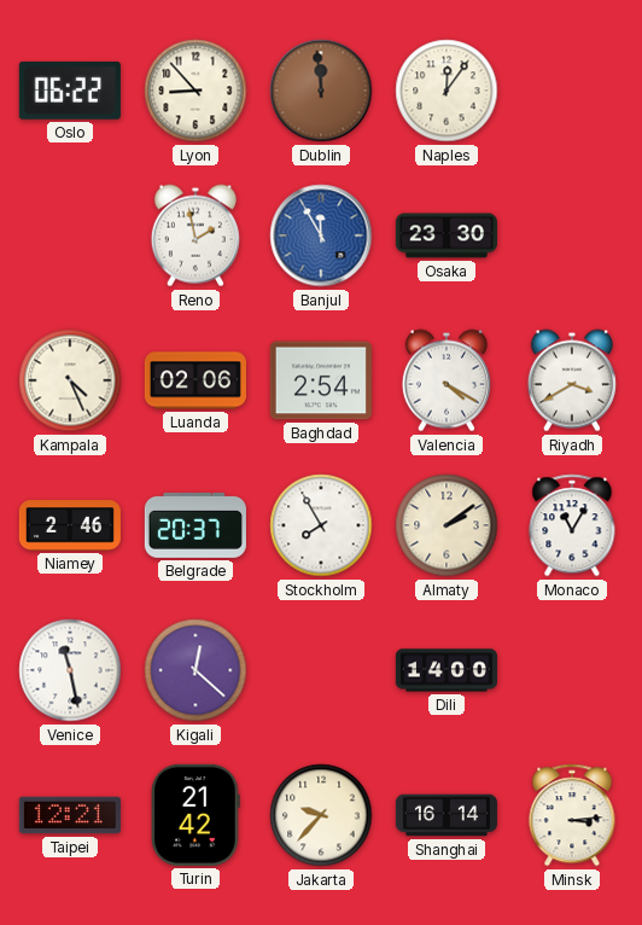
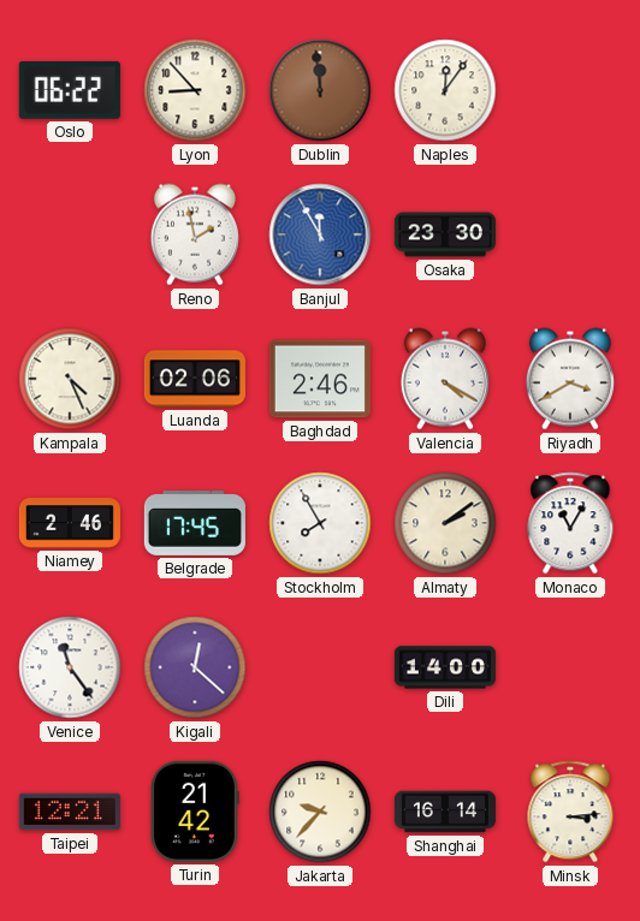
Baghdad: 2:54 -> 2:46 (320, 379)
Belgrade: 20:37 -> 17:45 (195, 523)
Venice: 11:28 -> 11:24 (70, 667)
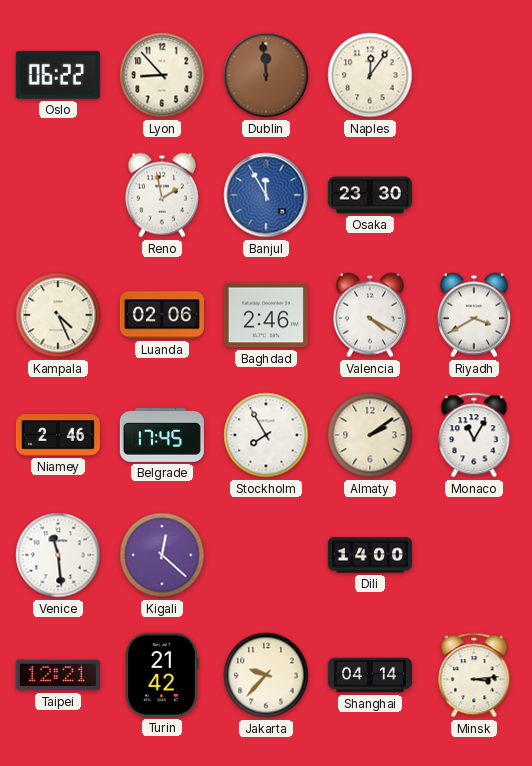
Venice: 11:24 -> 11:29 (58, 555)
Shanghai: 16:14 -> 04:14 (370, 675)
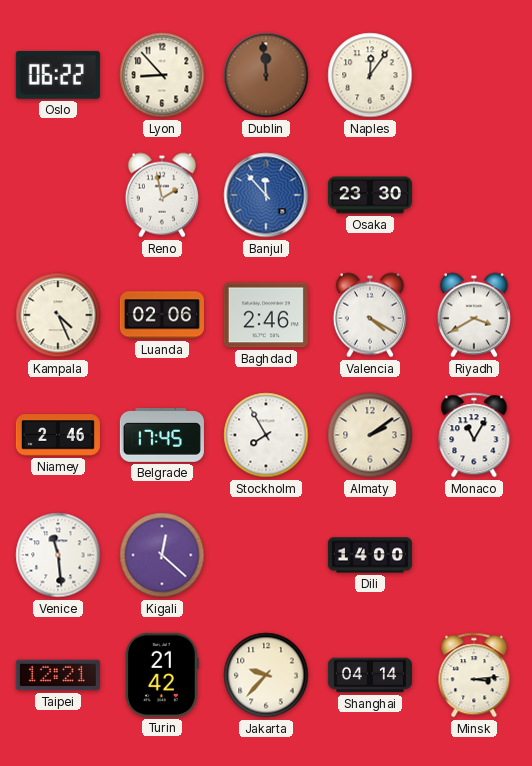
Banjul: 11:55 -> 11:53 (266, 195)
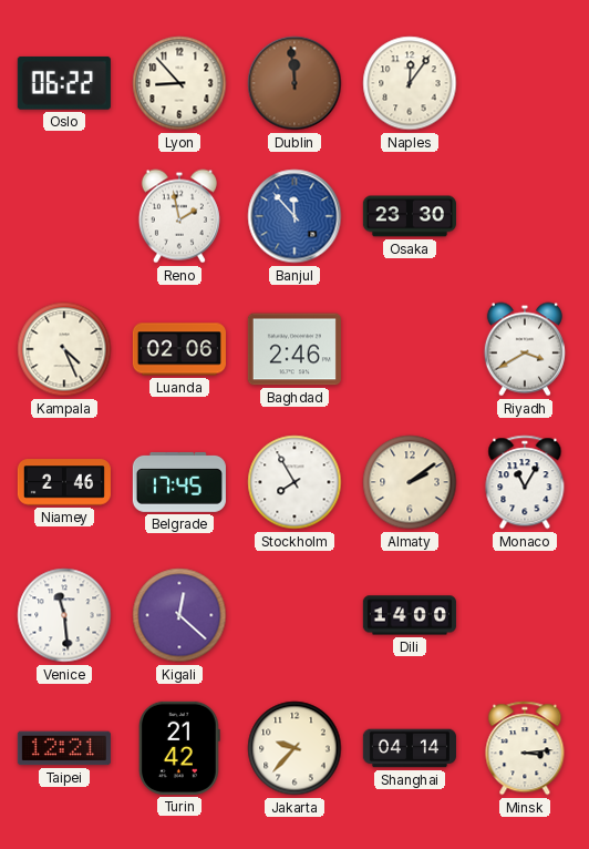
Valencia: 4:20 -> none (370, 315)
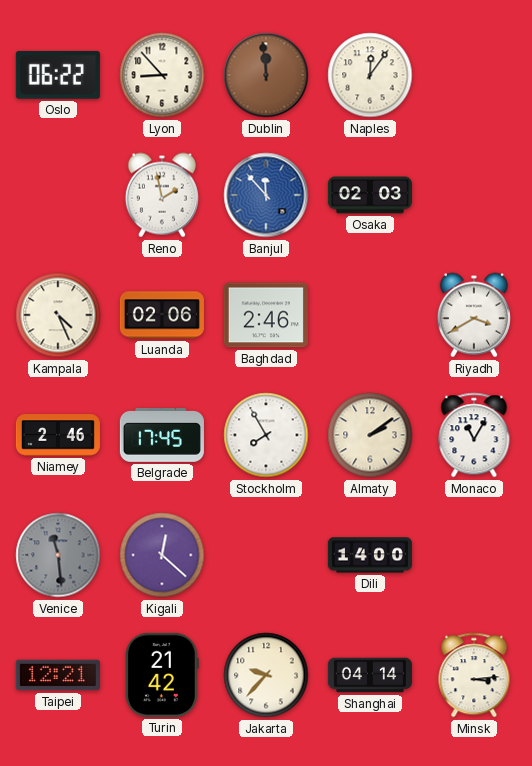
Osaka: 23:30 -> 02:03 (370, 195)
Venice dial: white -> grey (58, 555)
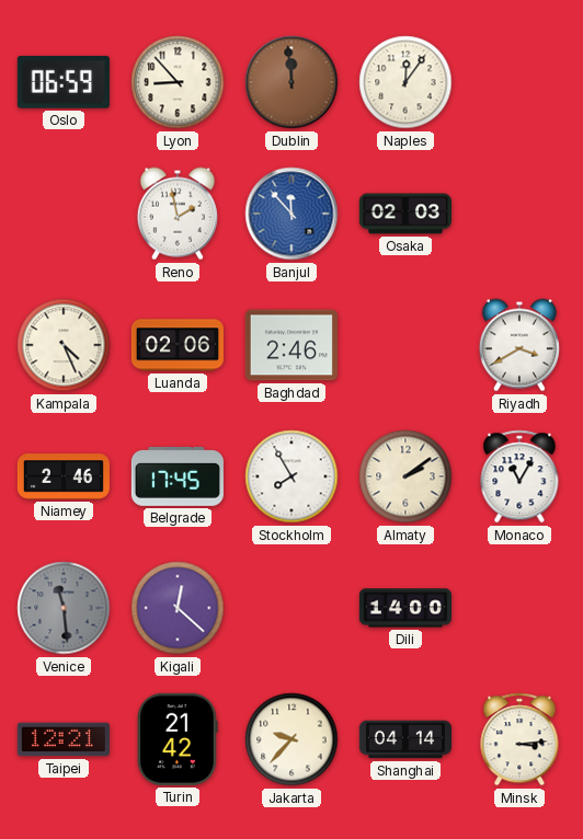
Oslo: 06:22 -> 06:59 (64, 82)
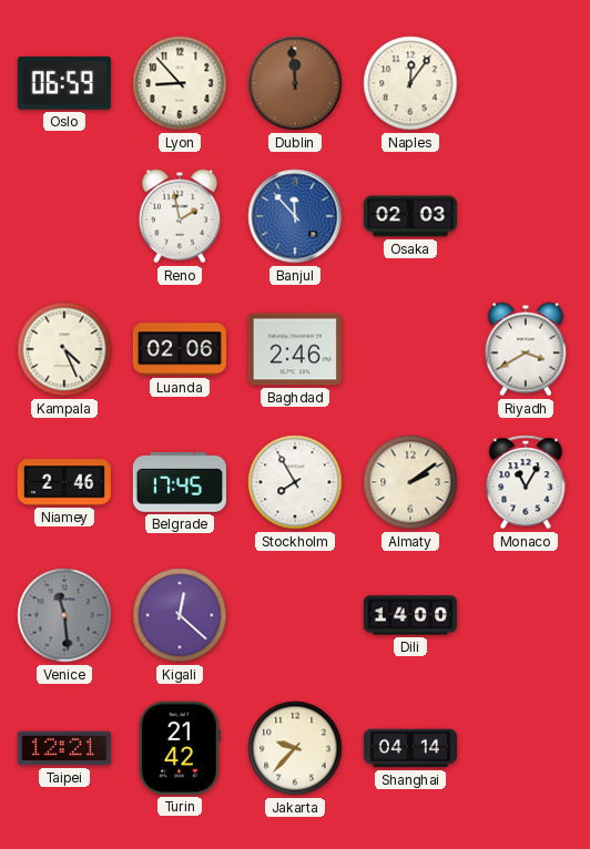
Minsk: 3:14 -> none (519, 739)
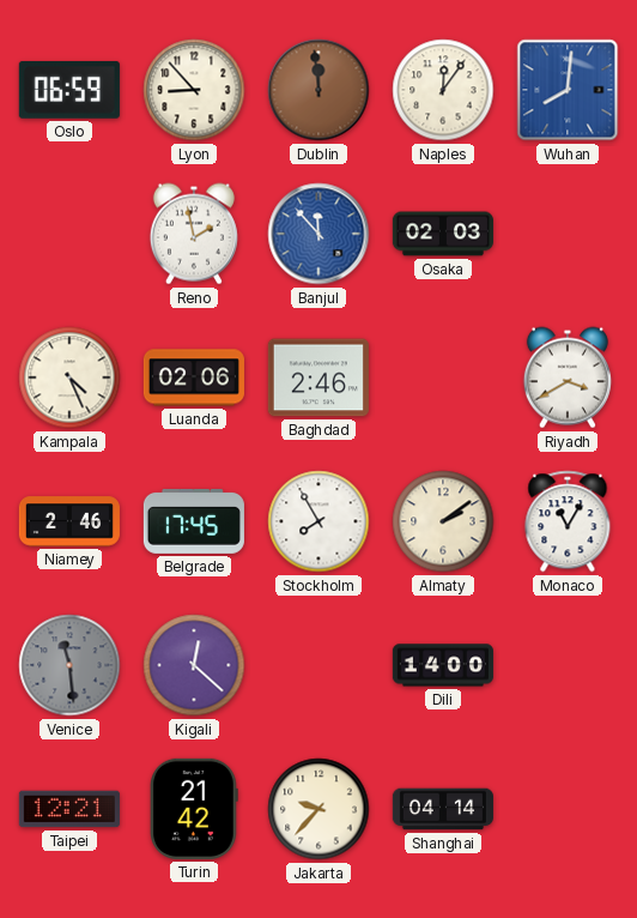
Wuhan: none -> 8:01 (568, 90)
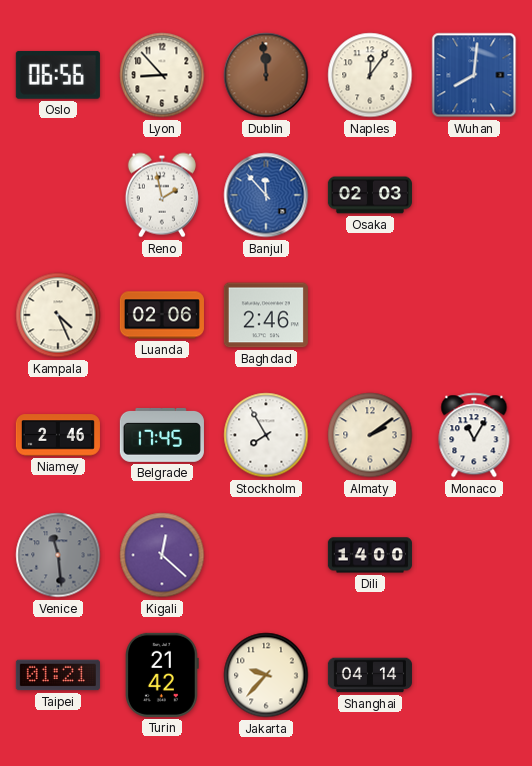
Oslo: 06:59 -> 06:56 (58, 75)
Riyadh: 3:40 -> none (568, 378)
Taipei: 12:21 -> 01:21 (58, 675)
